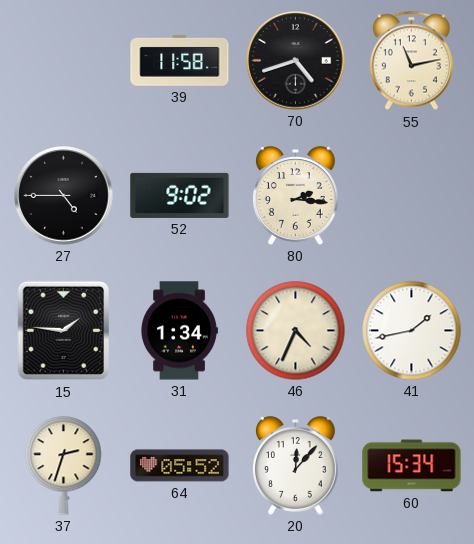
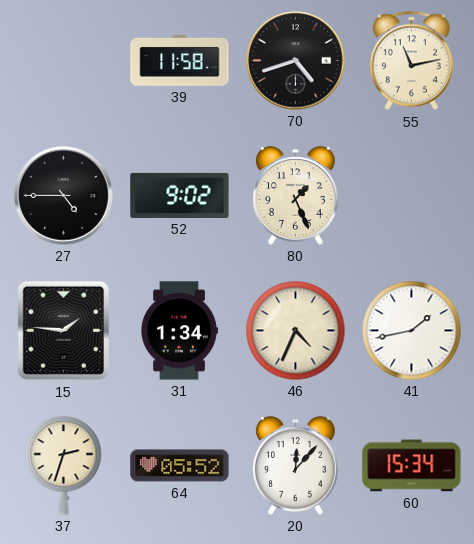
80: 2:16 -> 1:26 (295, 196)
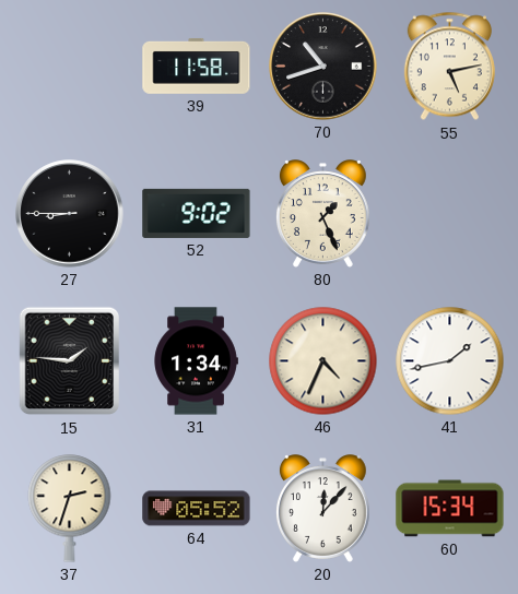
70: 4:42 -> 10:42 (323, 67)
55: 11:13 -> 5:13 (449, 67)
27: 4:45 -> 8:45 (70, 214)
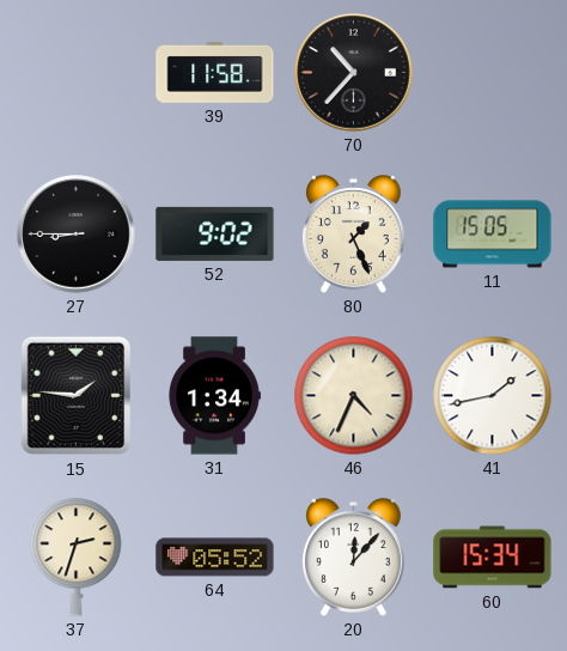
70: 10:42 -> 10:37 (354, 73)
55: 5:13 -> none (449, 67)
11: none -> 15:05 (493, 235)
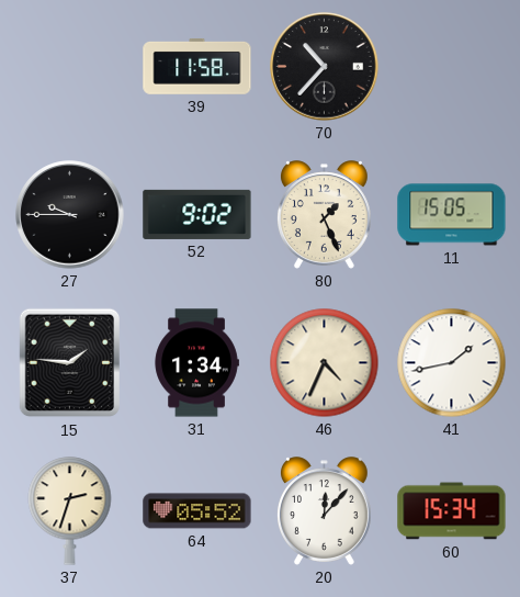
27: 8:45 -> 9:45 (70, 215)
